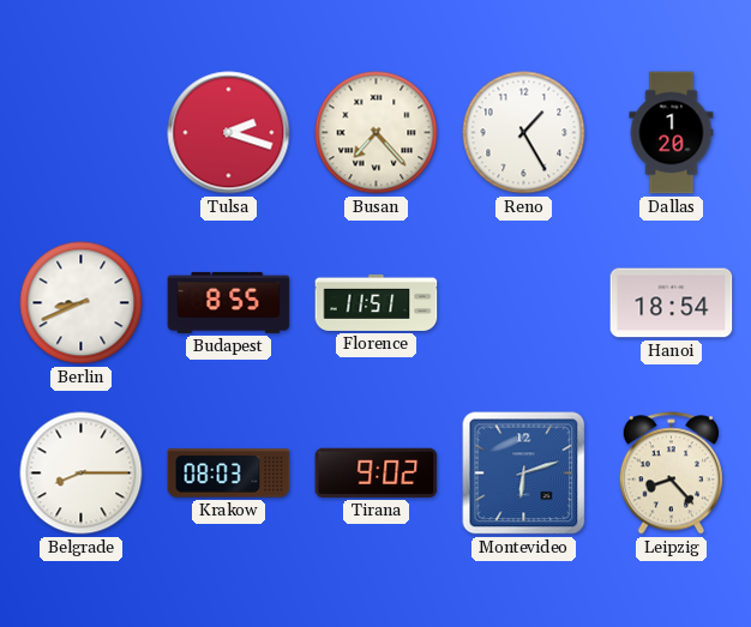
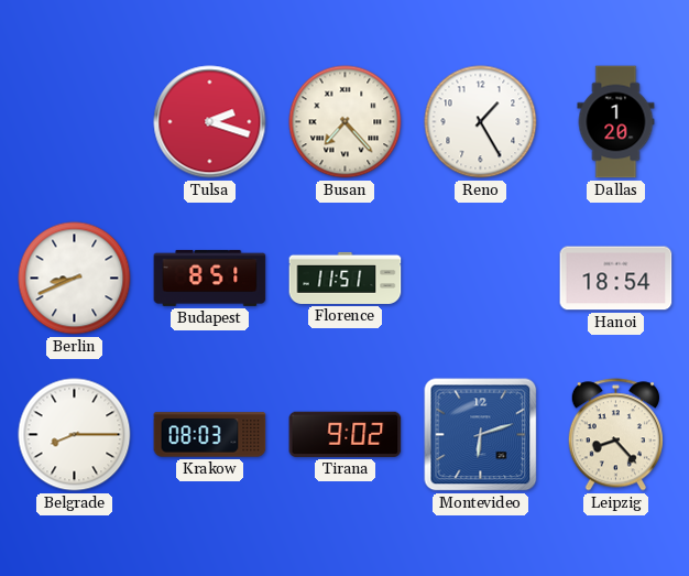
Budapest: 8:55 -> 8:51 (210, 278)
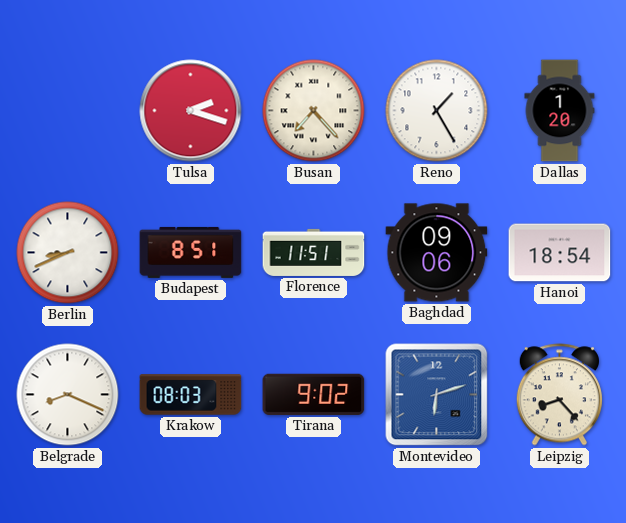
Baghdad: none -> 09:06 (437, 253)
Belgrade: 8:15 -> 8:19 (68, 395)
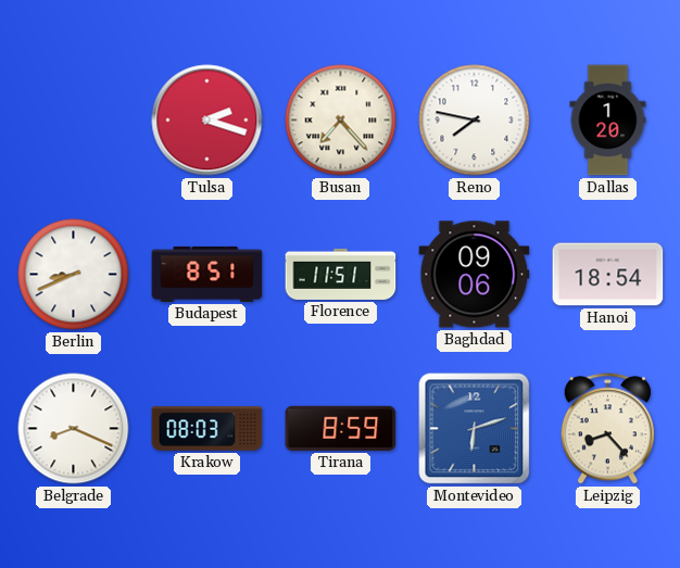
Reno: 1:25 -> 7:47 (475, 121)
Tirana: 9:02 -> 8:59 (341, 428)
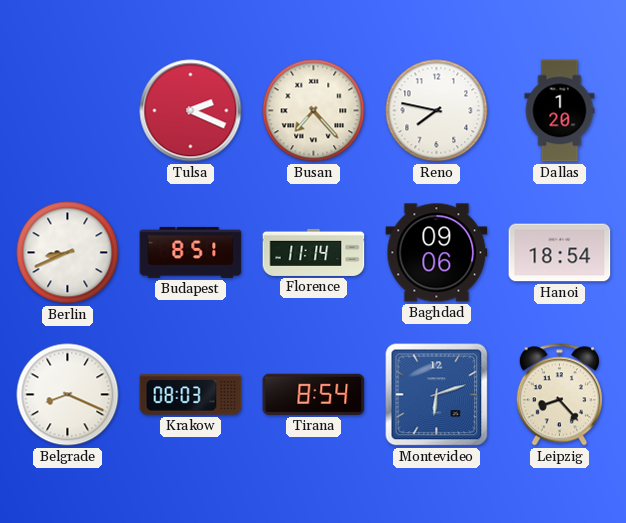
Tulsa: 2:18 -> 2:19 (191, 111)
Florence: 11:51 -> 11:14 (314, 252)
Tirana: 8:59 -> 8:54 (314, 394)
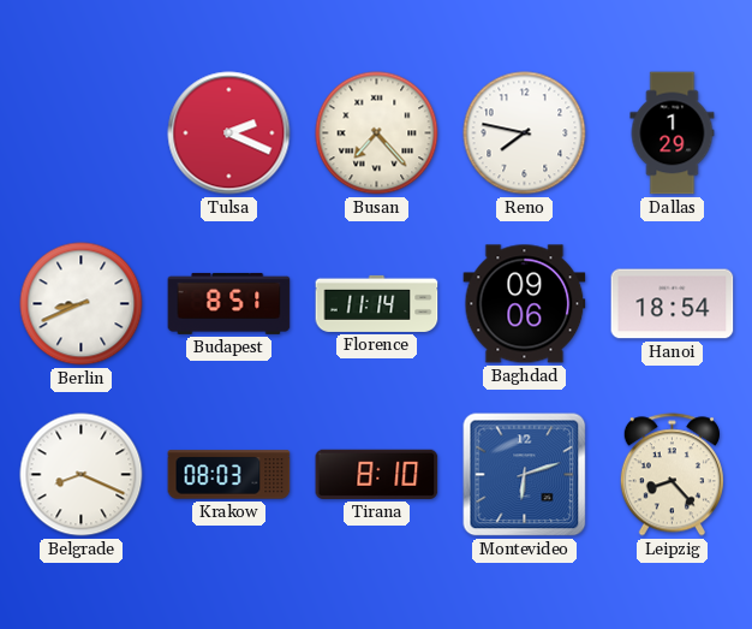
Dallas: 1:20 -> 1:29 (673, 133)
Tirana: 8:54 -> 8:10 (377, 474)
